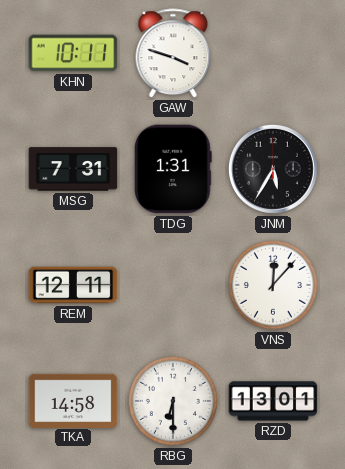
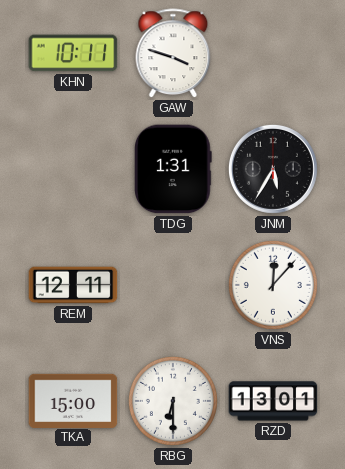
MSG: 7:31 -> none (73, 169)
TKA: 14:58 -> 15:00 (73, 400)
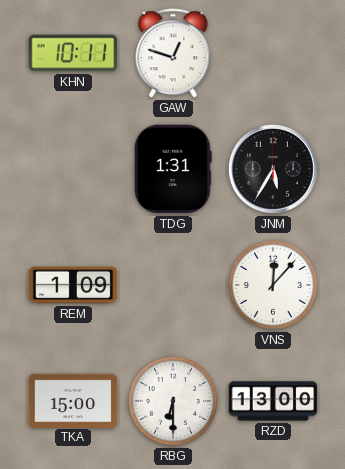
GAW: 3:48 -> 12:48 (173, 54)
REM: 12:11 -> 1:09 (73, 285)
RZD: 13:01 -> 13:00 (273, 401)
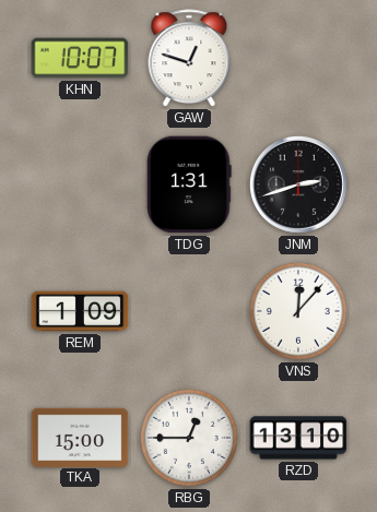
KHN: 10:11 -> 10:07 (80, 58)
JNM: 5:35 -> 2:42 (298, 184)
RBG: 6:30 -> 12:45 (189, 438)
RZD: 13:00 -> 13:10 (298, 438)
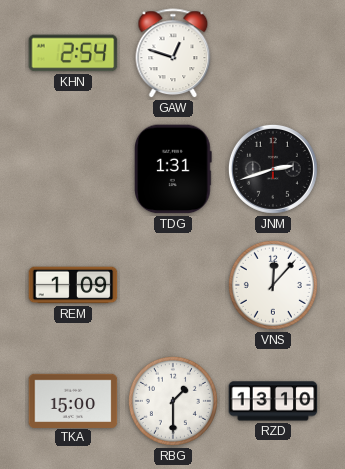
KHN: 10:07 -> 2:54 (73, 53)
RBG: 12:45 -> 1:30 (173, 401)
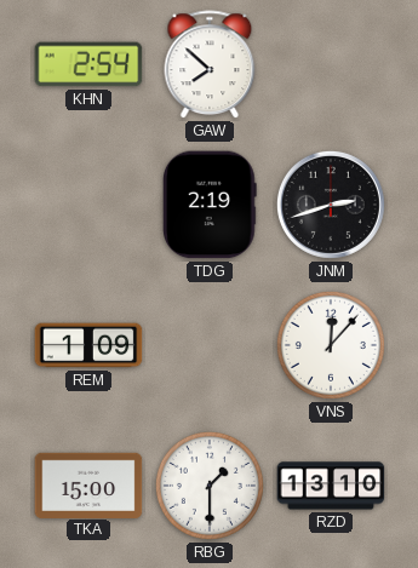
GAW: 12:48 -> 7:52 (210, 65)
TDG: 1:31 -> 2:19 (211, 205)
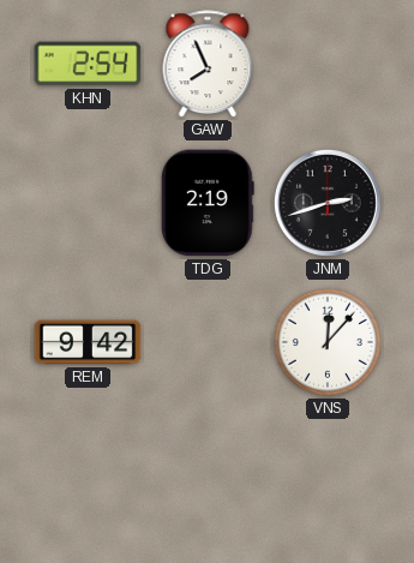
GAW: 7:52 -> 7:56 (208, 65)
REM: 1:09 -> 9:42 (88, 342)
TKA: 15:00 -> none (88, 484)
RBG: 1:30 -> none (210, 486)
RZD: 13:10 -> none (331, 486)
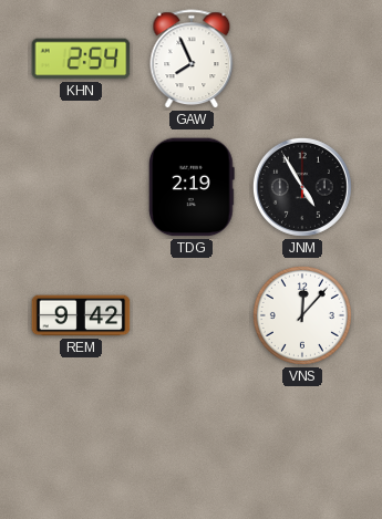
JNM: 2:42 -> 4:55 (302, 187)
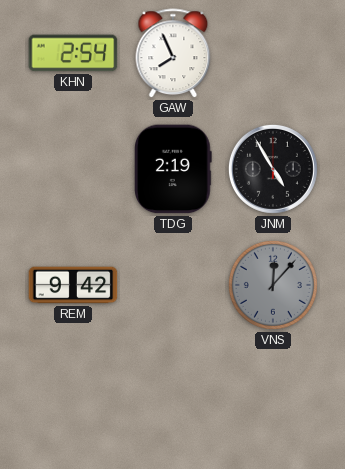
VNS dial: white -> grey (273, 285)
